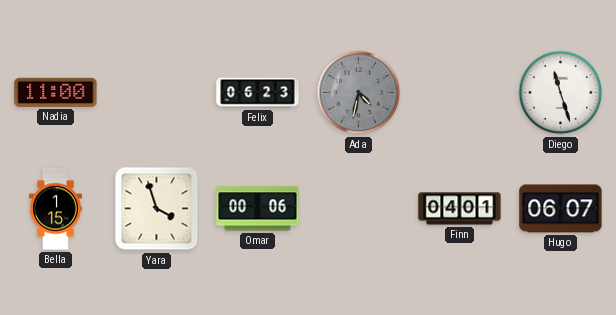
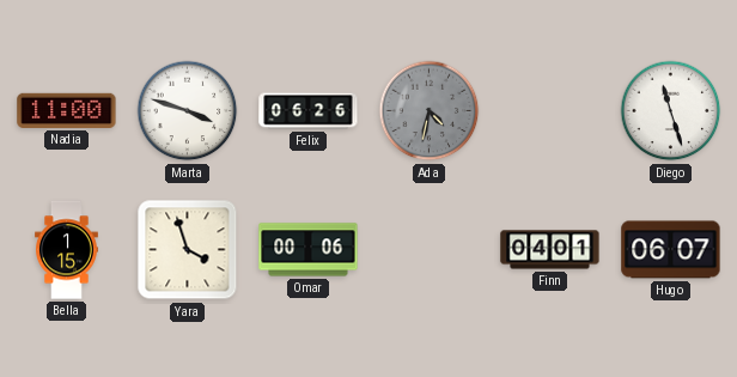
Marta: none -> 3:48 (188, 111)
Felix: 06:23 -> 06:26 (309, 111)
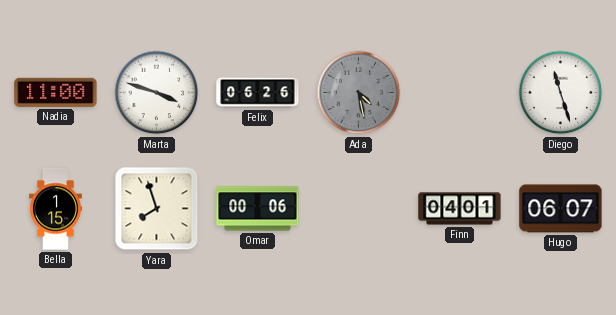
Ada: 4:32 -> 4:28 (359, 93)
Yara: 3:57 -> 7:57 (157, 209)
